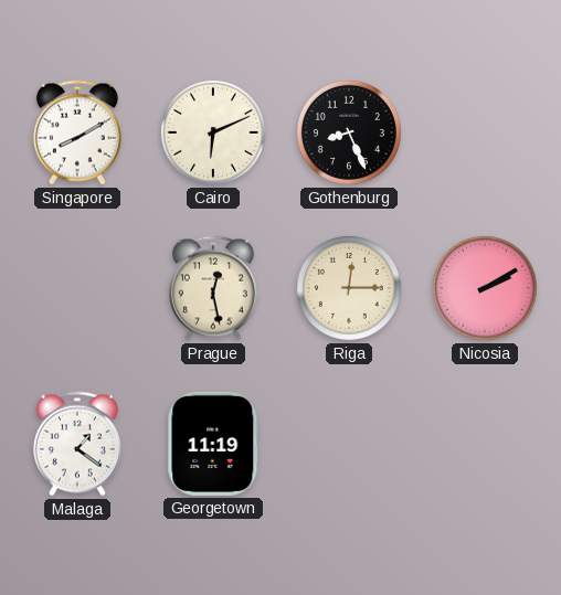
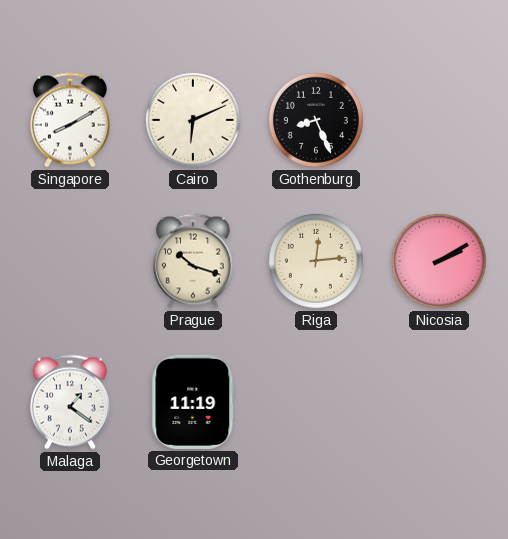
Prague: 12:28 -> 10:18 (193, 261)
Riga: 12:15 -> 12:14 (316, 261)
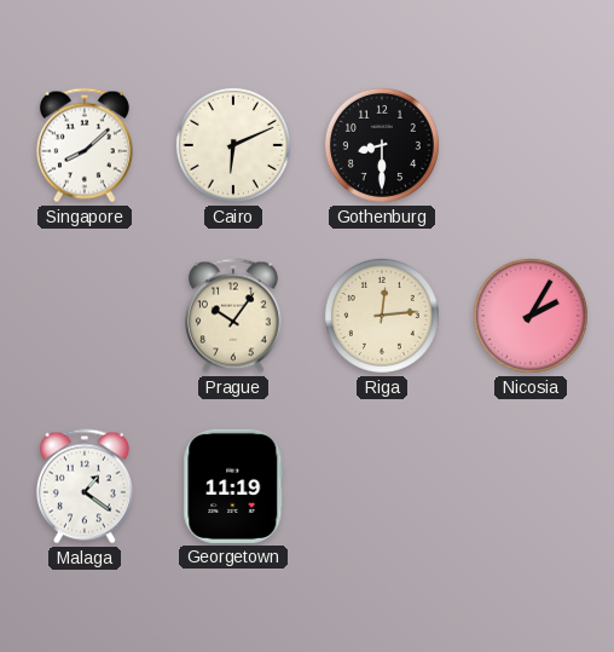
Singapore: 8:10 -> 8:08 (85, 145)
Gothenburg: 8:26 -> 8:30 (382, 145)
Prague: 10:18 -> 10:06 (233, 316)
Nicosia: 2:10 -> 2:05 (531, 316)
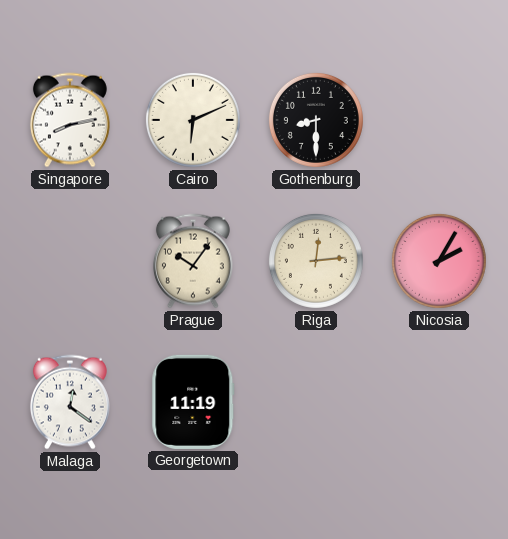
Singapore: 8:08 -> 8:13 (70, 120)
Malaga: 1:21 -> 12:21 (70, 402)
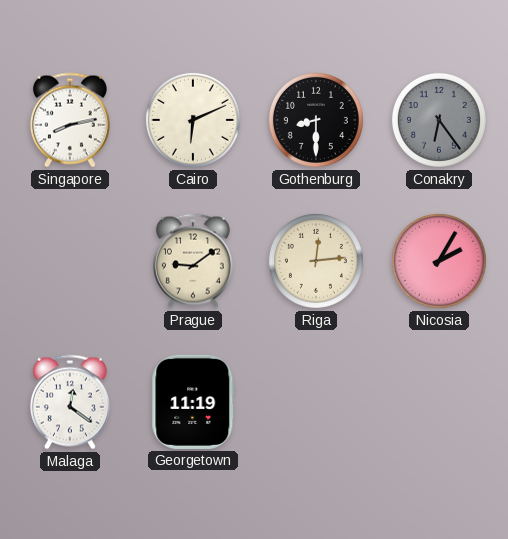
Conakry: none -> 6:24 (439, 120)
Prague: 10:06 -> 9:09 (193, 261)
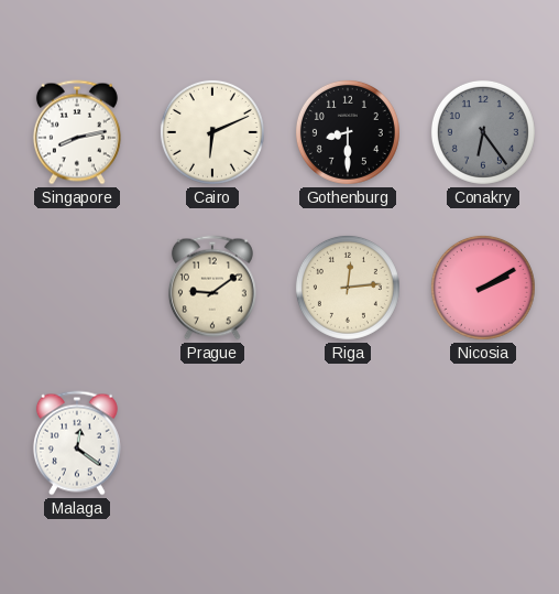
Nicosia: 2:05 -> 2:10 (483, 288)
Georgetown: 11:19 -> none (193, 402)
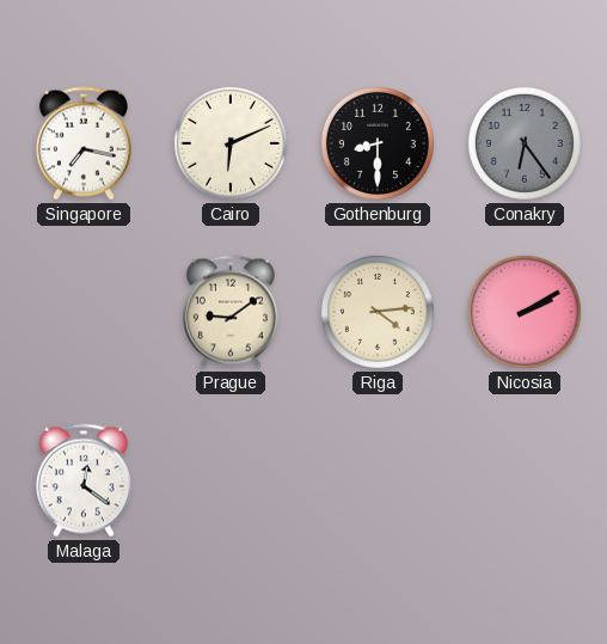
Singapore: 8:13 -> 7:17 (84, 143)
Riga: 12:14 -> 4:14 (378, 312)
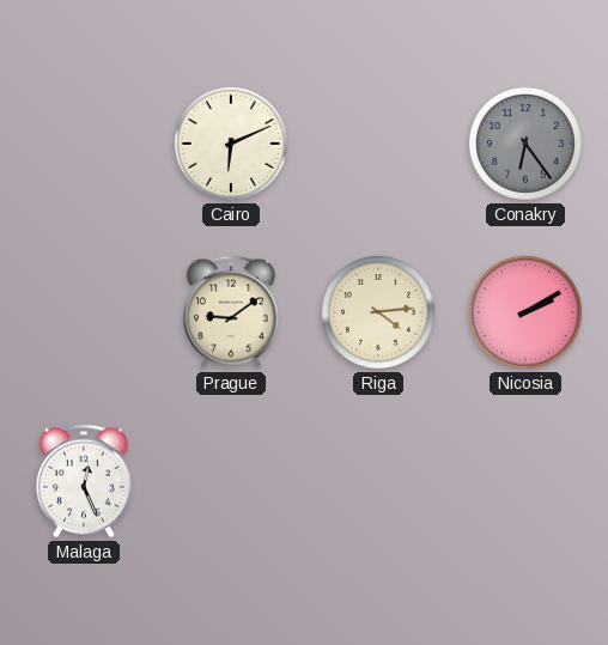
Singapore: 7:17 -> none (84, 143)
Gothenburg: 8:30 -> none (378, 143)
Malaga: 12:21 -> 12:26 (84, 481)
